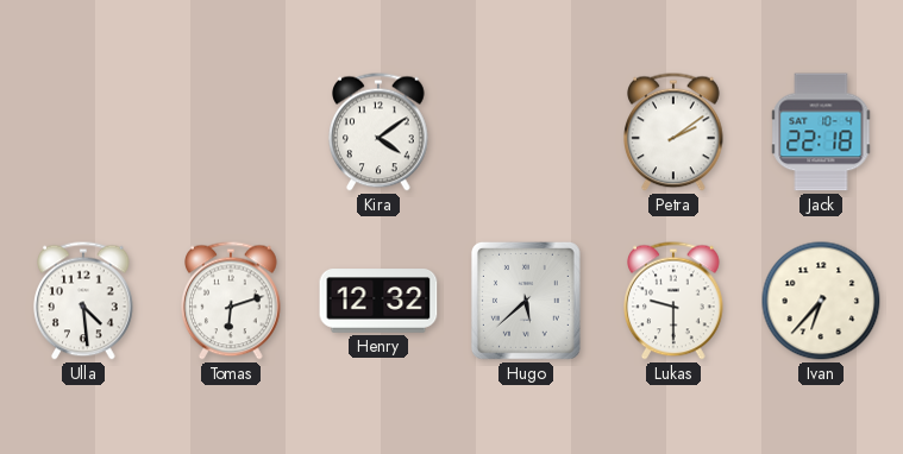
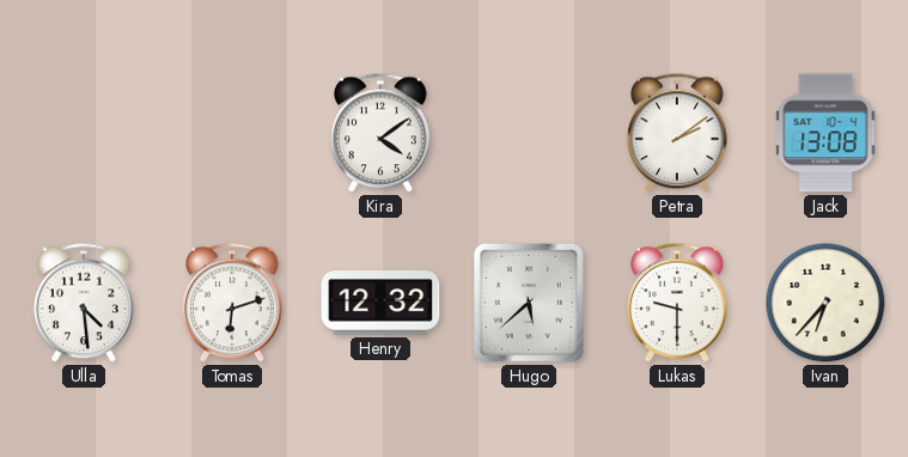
Jack: 22:18 -> 13:08 (825, 133)
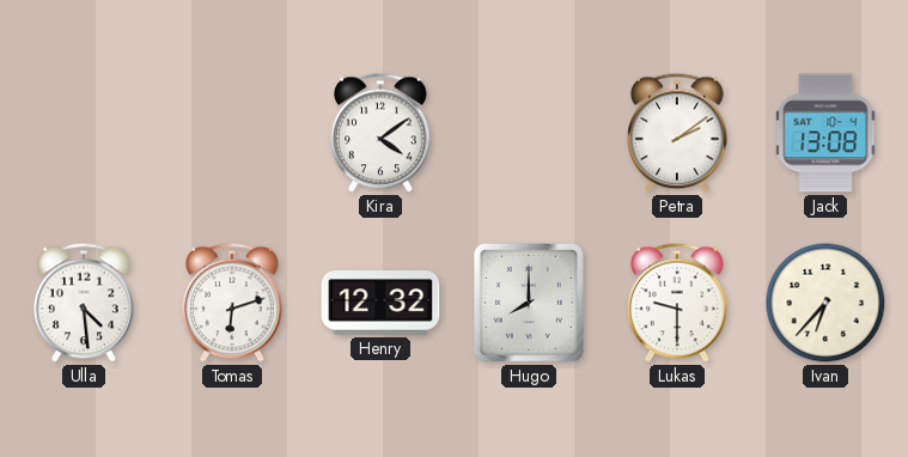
Hugo: 5:38 -> 8:00 (529, 303)
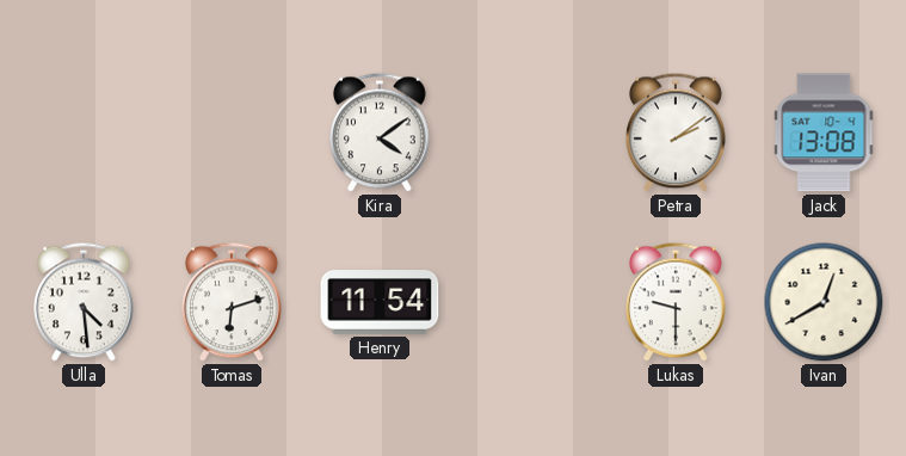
Henry: 12:32 -> 11:54 (380, 302)
Hugo: 8:00 -> none (529, 303)
Ivan: 6:37 -> 12:40 (824, 302)
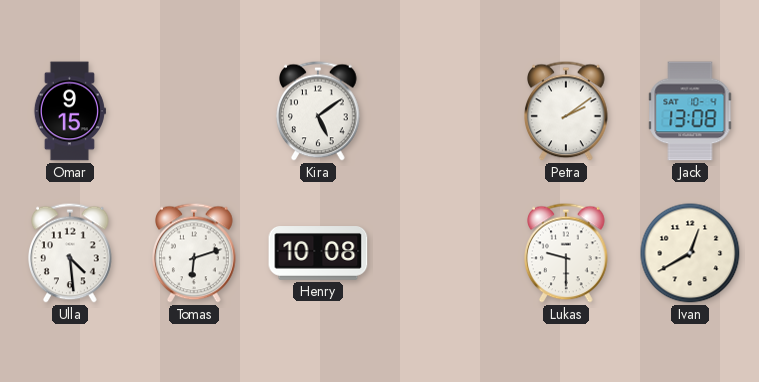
Omar: none -> 9:15 (69, 111)
Kira: 4:09 -> 5:09 (319, 111)
Henry: 11:54 -> 10:08 (318, 253)
